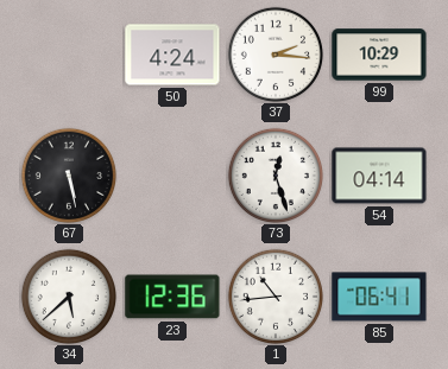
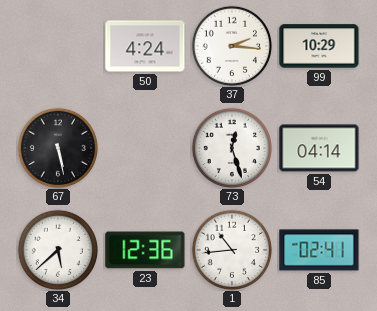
85: 06:41 -> 02:41 (319, 250)
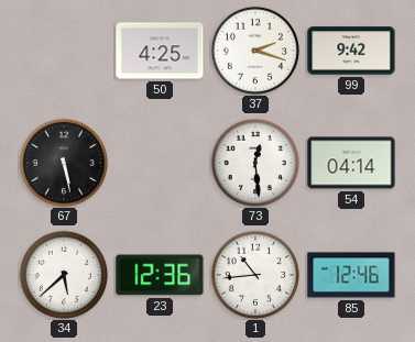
50: 4:24 -> 4:25 (160, 51)
37: 2:16 -> 2:18 (254, 49)
99: 10:29 -> 9:42 (351, 51)
73: 12:27 -> 12:29 (254, 162)
85: 02:41 -> 12:46 (351, 275)
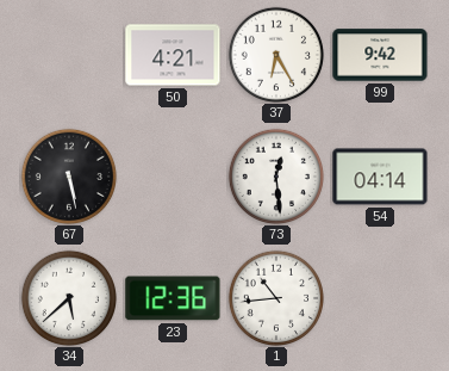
50: 4:25 -> 4:21 (173, 55)
37: 2:18 -> 6:25 (275, 54)
85: 12:46 -> none (351, 275)
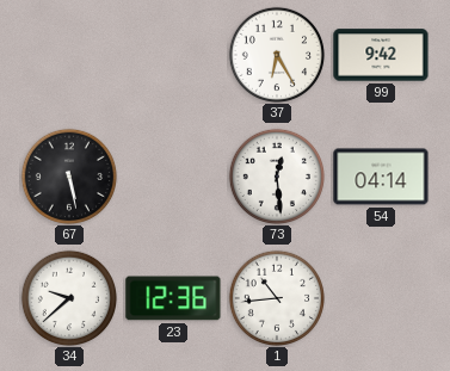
50: 4:21 -> none (173, 55)
34: 5:38 -> 9:38 (68, 297)
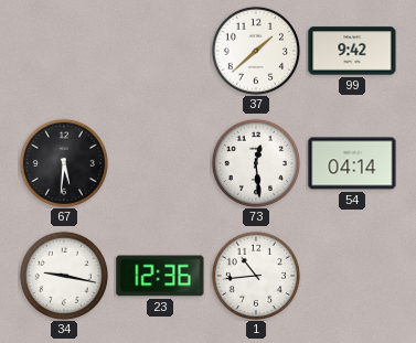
37: 6:25 -> 1:38 (255, 50)
67: 5:28 -> 5:31 (63, 162)
34: 9:38 -> 9:17 (63, 275)
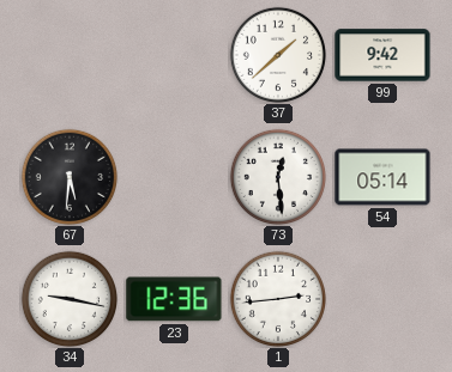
54: 04:14 -> 05:14 (382, 177)
1: 10:44 -> 2:44 (277, 298)
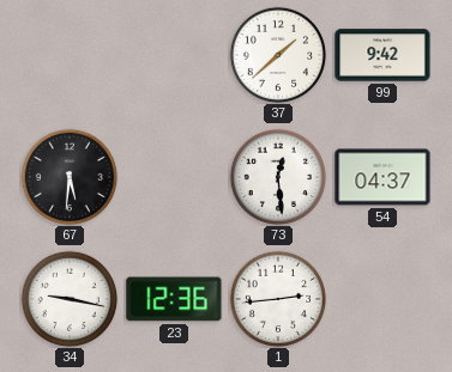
54: 05:14 -> 04:37 (382, 177)
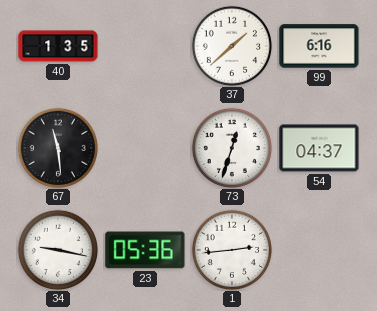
40: none -> 1:35 (58, 46)
99: 9:42 -> 6:16 (319, 46)
67: 5:31 -> 11:29 (57, 147)
73: 12:29 -> 12:33 (231, 147)
23: 12:36 -> 05:36 (145, 250)
